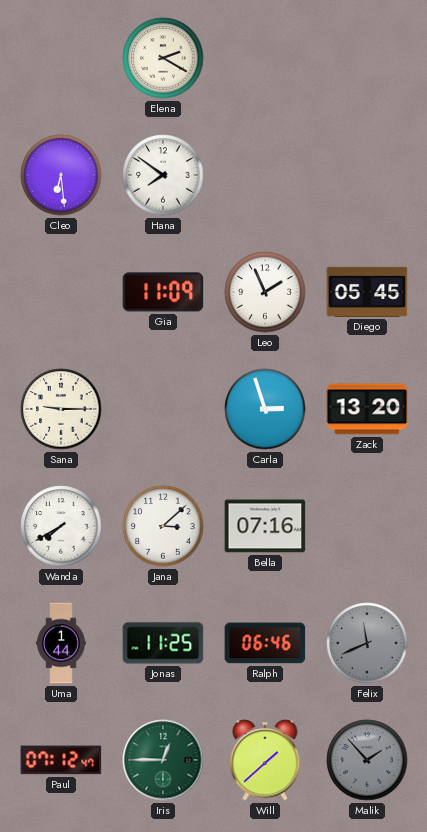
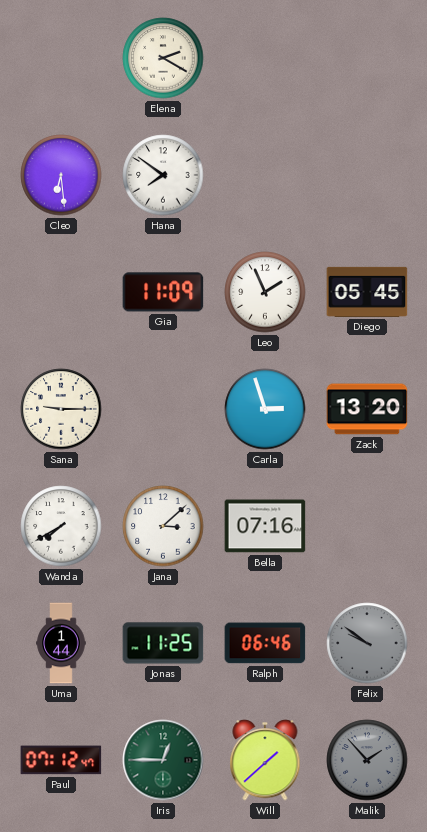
Felix: 11:41 -> 9:51 (367, 643)
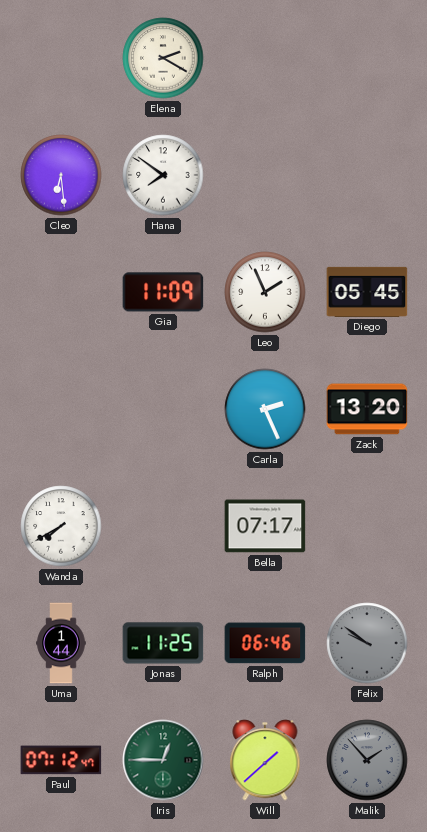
Sana: 9:15 -> none (61, 409)
Carla: 2:57 -> 2:26 (265, 409)
Jana: 3:08 -> none (163, 526)
Bella: 07:16 -> 07:17 (265, 526)
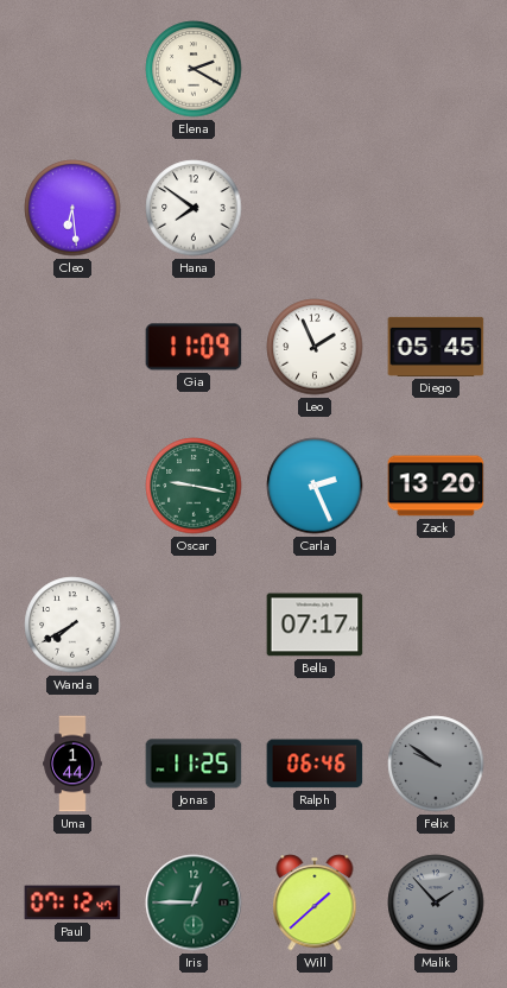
Oscar: none -> 9:17 (194, 486)
